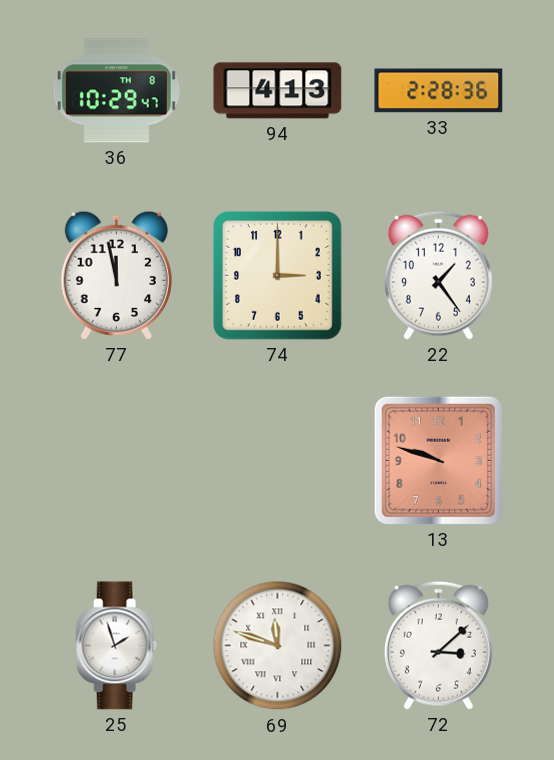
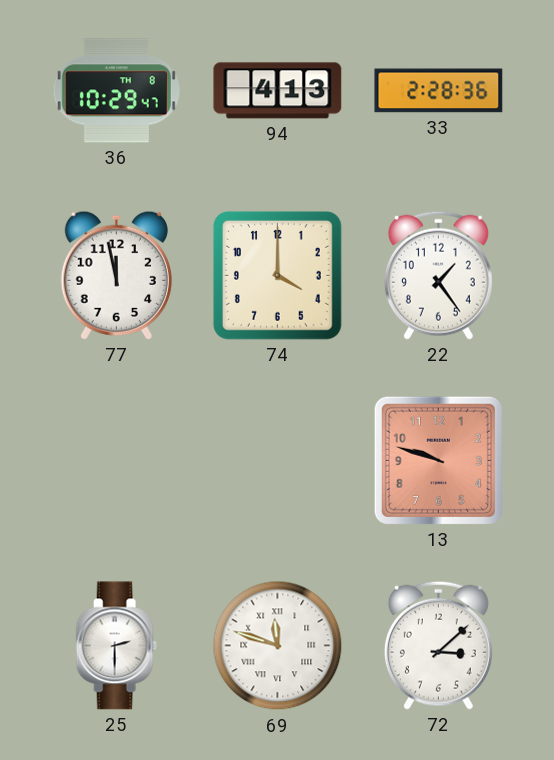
74: 3:00 -> 4:00 (277, 275)
25: 1:57 -> 2:30 (116, 646)
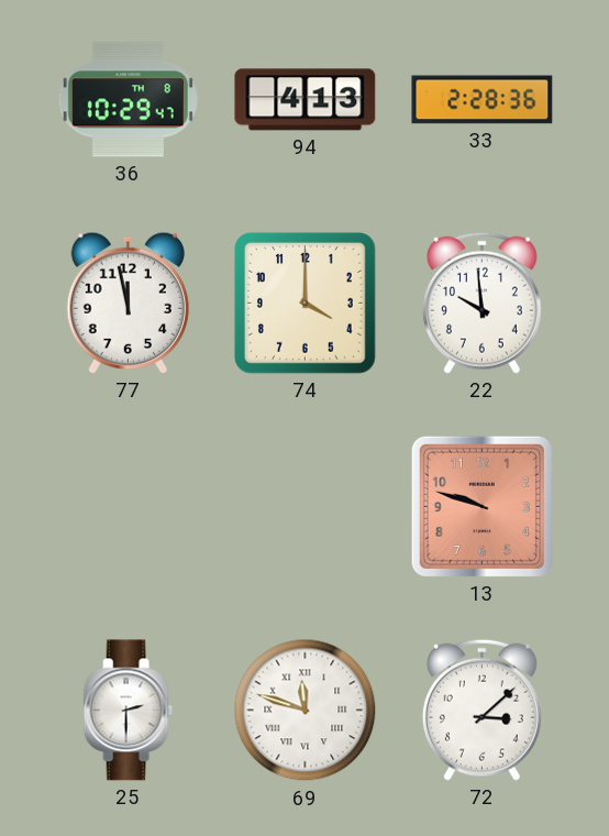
22: 1:24 -> 9:59 (481, 302)
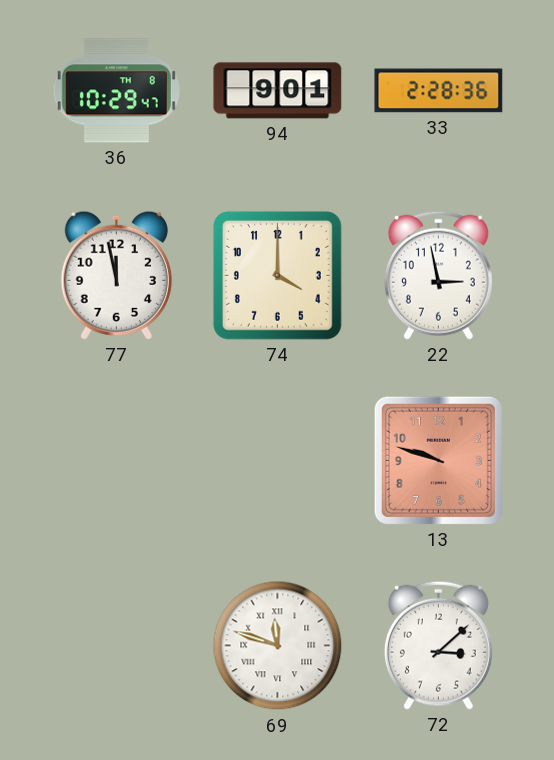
94: 4:13 -> 9:01 (278, 91)
22: 9:59 -> 2:58 (438, 275)
25: 2:30 -> none (128, 711)
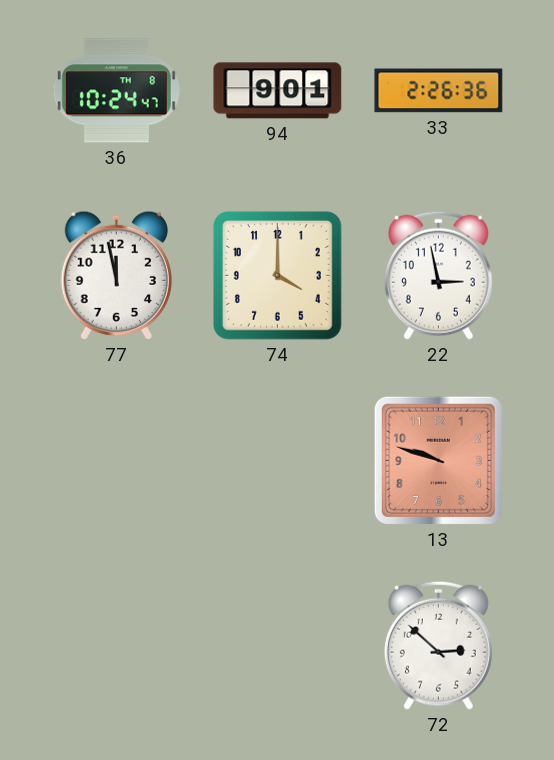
36: 10:29 -> 10:24 (116, 91)
33: 2:28 -> 2:26 (439, 91)
69: 11:48 -> none (278, 646)
72: 3:08 -> 2:52 (438, 645)
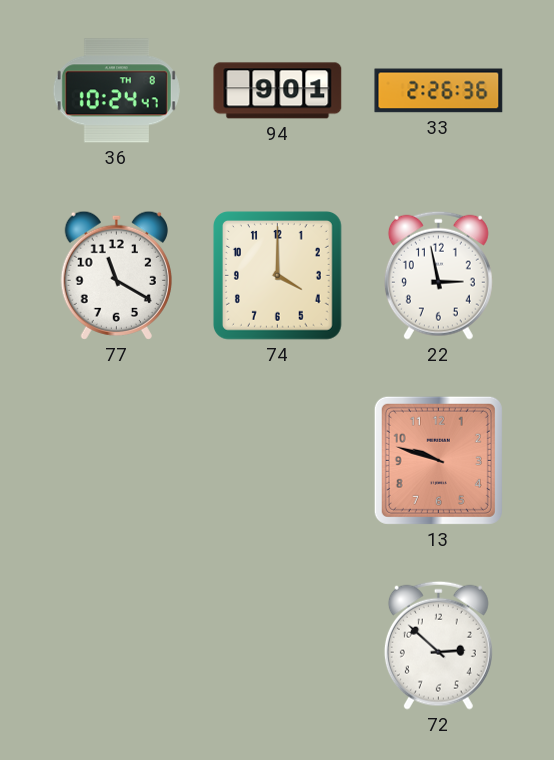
77: 11:58 -> 11:20 (116, 275)
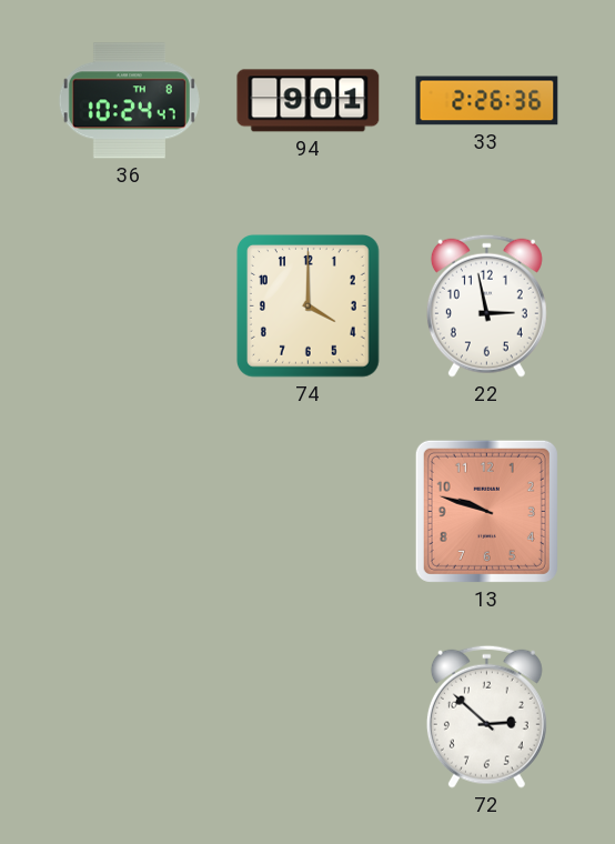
77: 11:20 -> none (116, 275)
